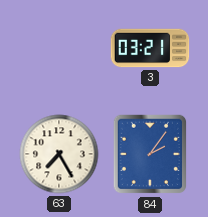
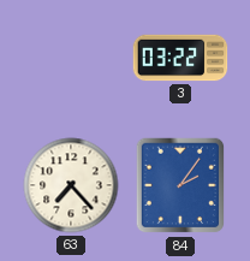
3: 03:21 -> 03:22 (180, 58)
63: 7:25 -> 7:23 (71, 185)
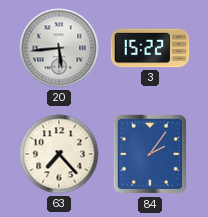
20: none -> 5:44 (59, 48)
3: 03:22 -> 15:22 (150, 48)
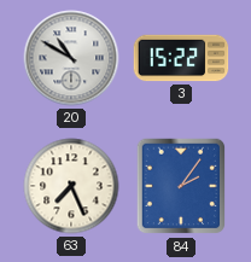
20: 5:44 -> 10:50 (71, 58)
63: 7:23 -> 7:26 (71, 186)
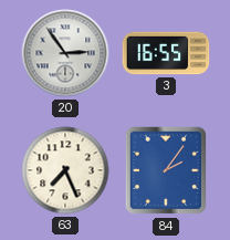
20: 10:50 -> 2:54 (65, 53)
3: 15:22 -> 16:55 (166, 53)
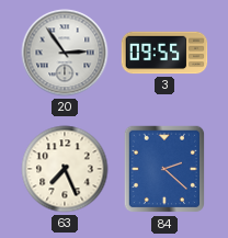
3: 16:55 -> 09:55 (164, 53)
84: 2:06 -> 2:22 (164, 169)
